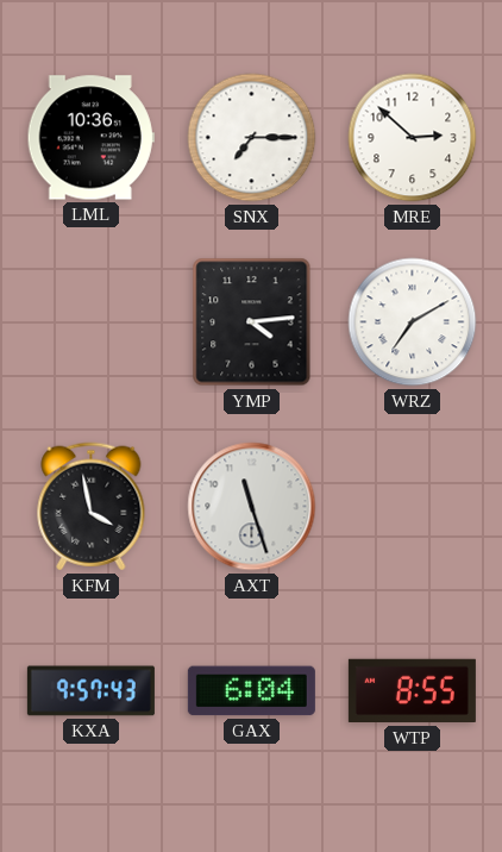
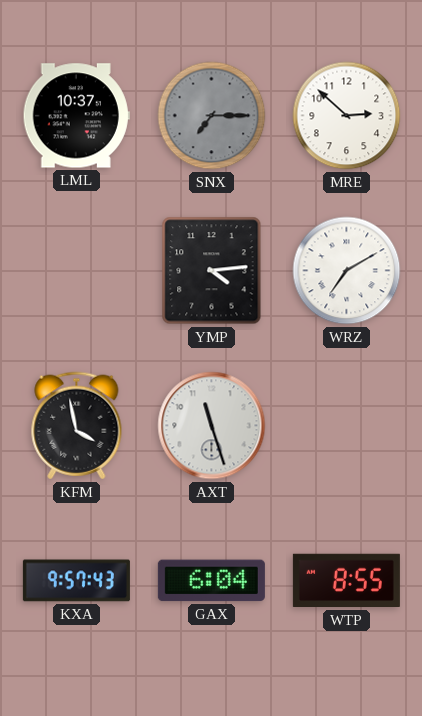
LML: 10:36 -> 10:37 (76, 116)
SNX dial: white -> grey (212, 116)
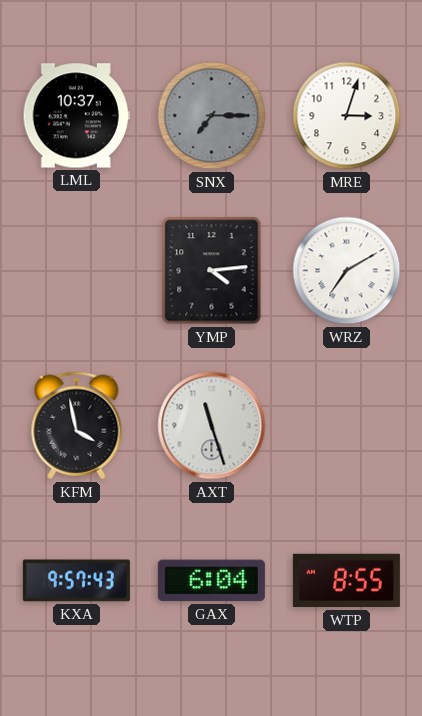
MRE: 2:52 -> 3:03 (347, 116)
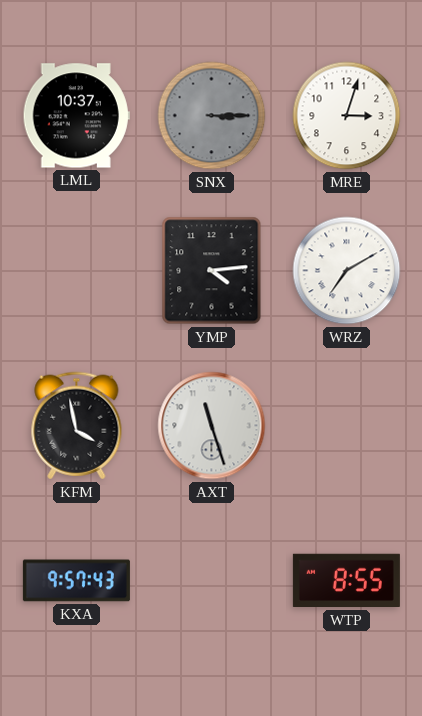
SNX: 7:15 -> 3:15 (212, 116)
GAX: 6:04 -> none (211, 581)
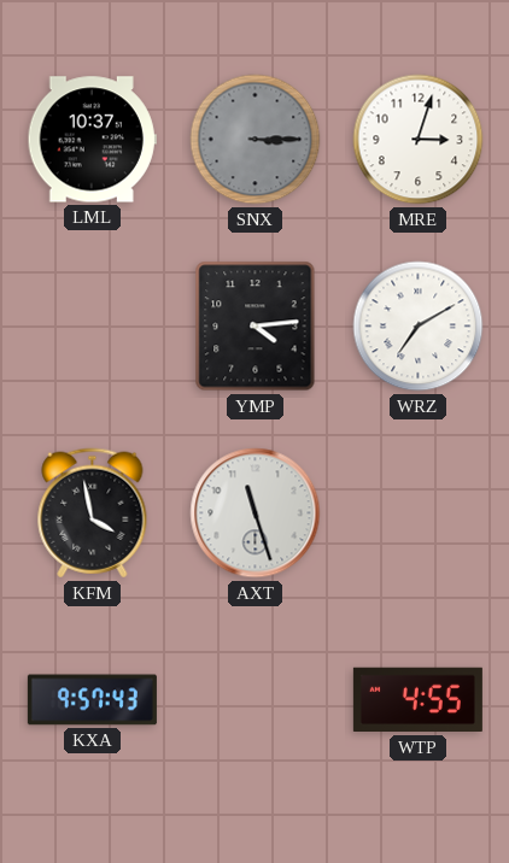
WTP: 8:55 -> 4:55 (417, 700)
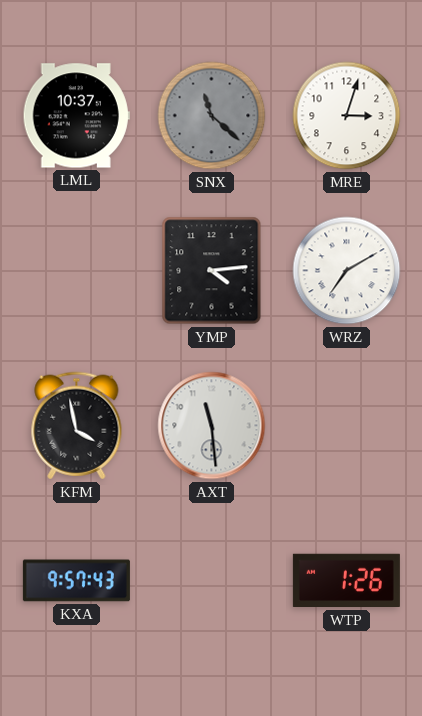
SNX: 3:15 -> 11:22 (212, 116)
AXT: 11:27 -> 11:29 (212, 426)
WTP: 4:55 -> 1:26 (346, 581)
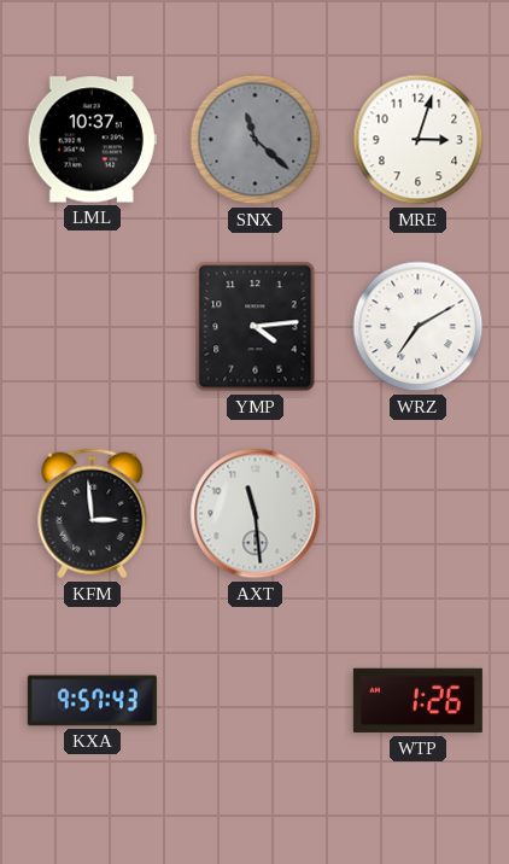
KFM: 3:58 -> 2:59 (93, 514)
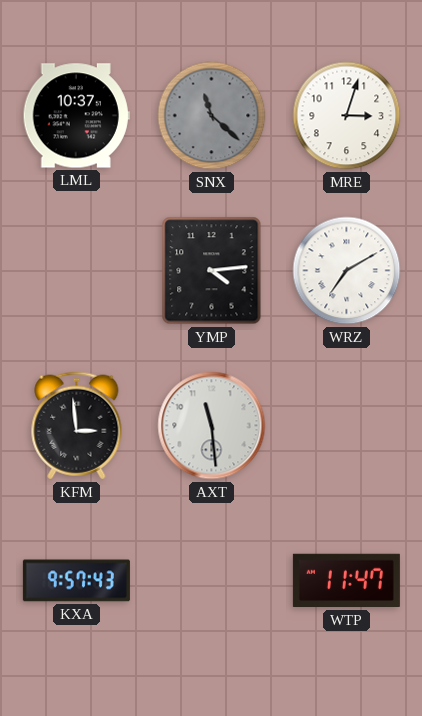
WTP: 1:26 -> 11:47 (346, 581)
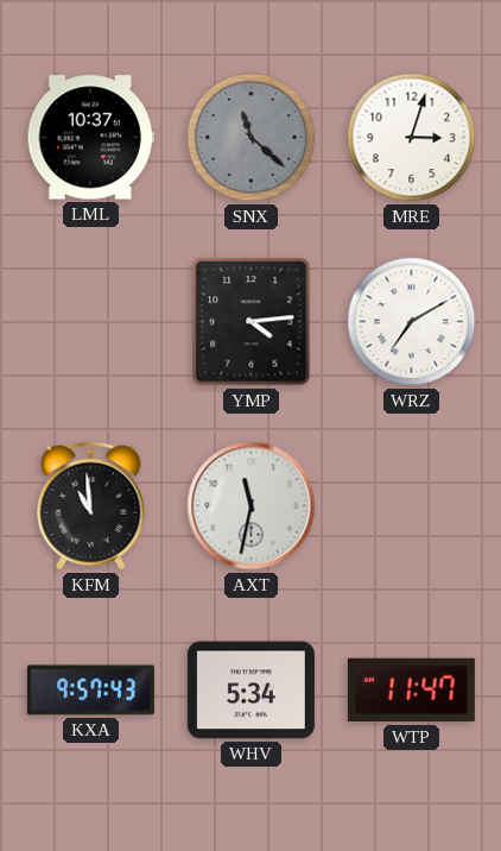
KFM: 2:59 -> 10:59 (91, 506)
AXT: 11:29 -> 11:32 (252, 506)
WHV: none -> 5:34 (251, 691)
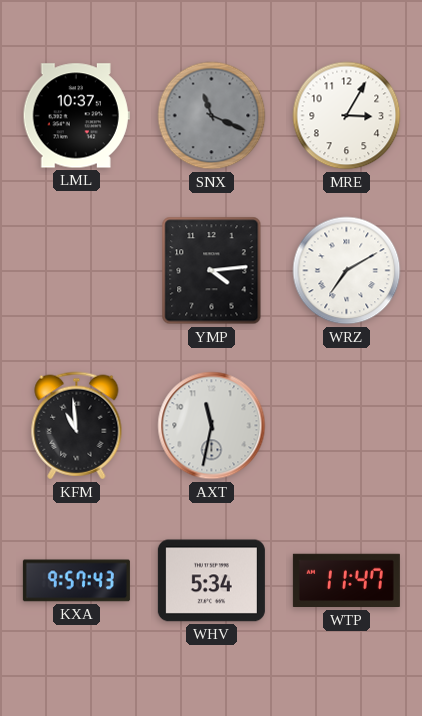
SNX: 11:22 -> 11:19 (212, 116)
MRE: 3:03 -> 3:05 (347, 116)
